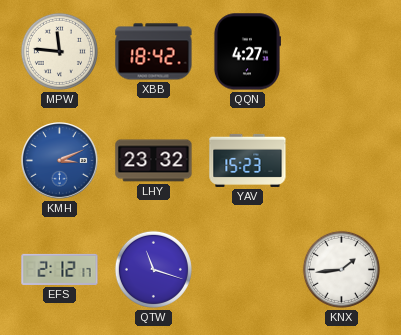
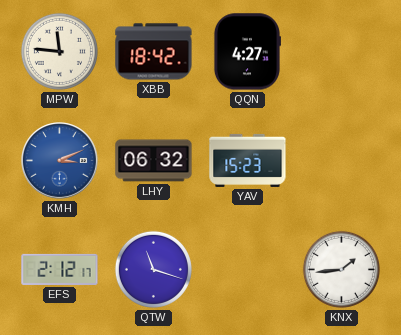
LHY: 23:32 -> 06:32 (154, 161)
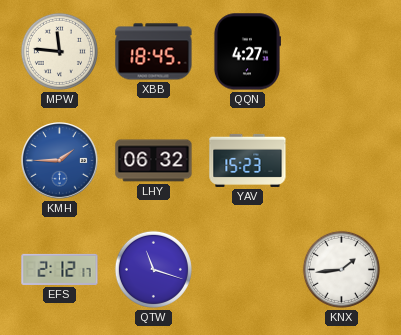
XBB: 18:42 -> 18:45 (154, 52)
KMH: 3:11 -> 1:45 (60, 161)
